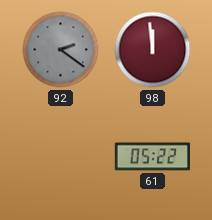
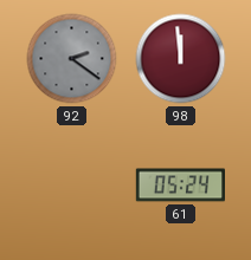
61: 05:22 -> 05:24 (180, 186)
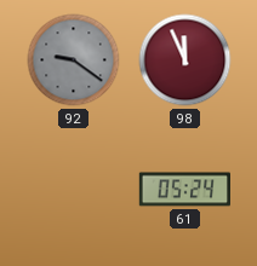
92: 2:21 -> 9:21 (74, 60)
98: 11:59 -> 11:56 (185, 60)
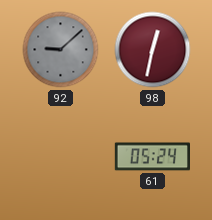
92: 9:21 -> 9:08 (61, 50)
98: 11:56 -> 12:32 (153, 50)
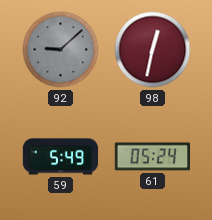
59: none -> 5:49 (61, 157)
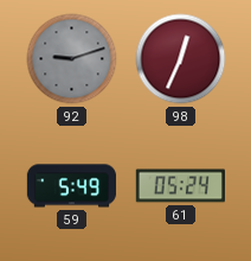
92: 9:08 -> 9:12 (72, 59)
98: 12:32 -> 12:34 (181, 59)
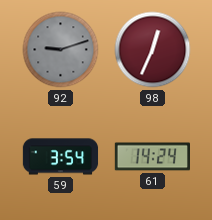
59: 5:49 -> 3:54 (61, 157)
61: 05:24 -> 14:24 (152, 157)
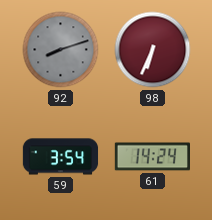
92: 9:12 -> 8:12 (61, 50)
98: 12:34 -> 6:34 (153, 50)
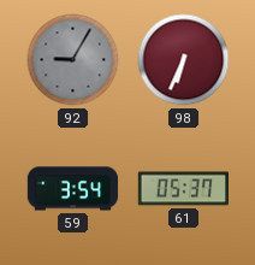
92: 8:12 -> 9:05 (73, 60)
61: 14:24 -> 05:37 (183, 189)
